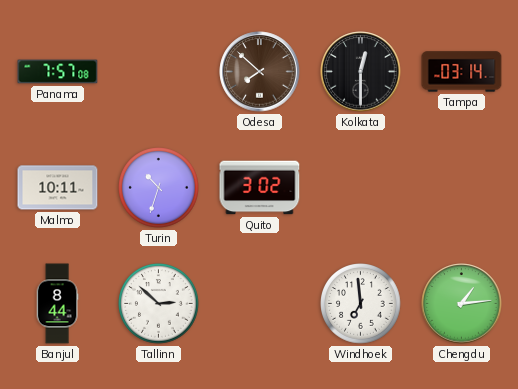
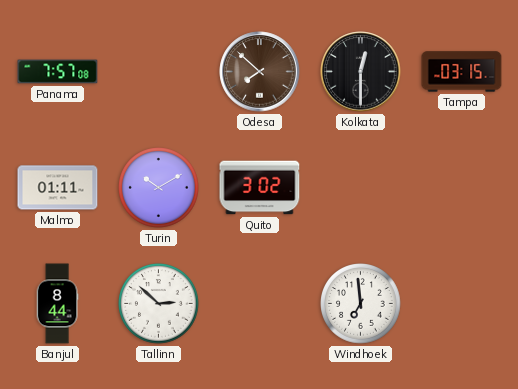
Tampa: 03:14 -> 03:15 (462, 72)
Malmo: 10:11 -> 01:11 (58, 188)
Turin: 10:33 -> 10:10 (159, 188)
Chengdu: 1:14 -> none (462, 304)
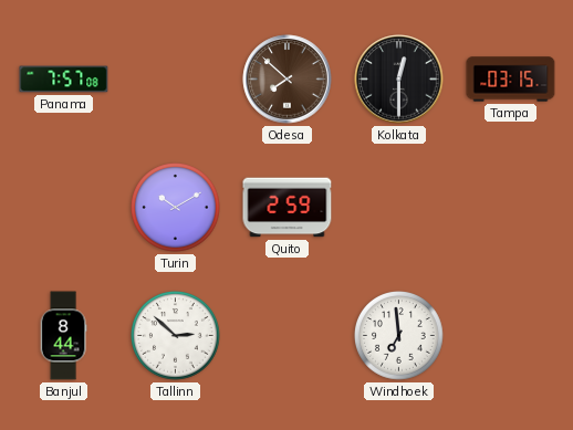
Malmo: 01:11 -> none (58, 188)
Quito: 3:02 -> 2:59 (288, 208)
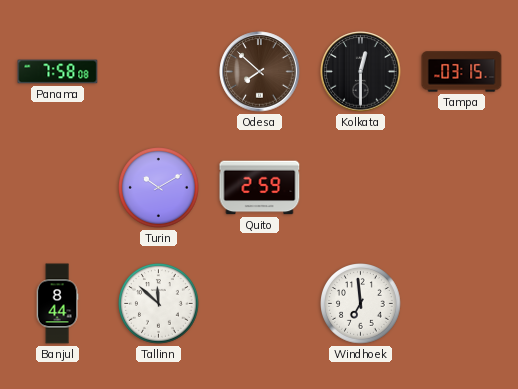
Panama: 7:57 -> 7:58 (58, 72)
Tallinn: 2:52 -> 11:52 (159, 304)
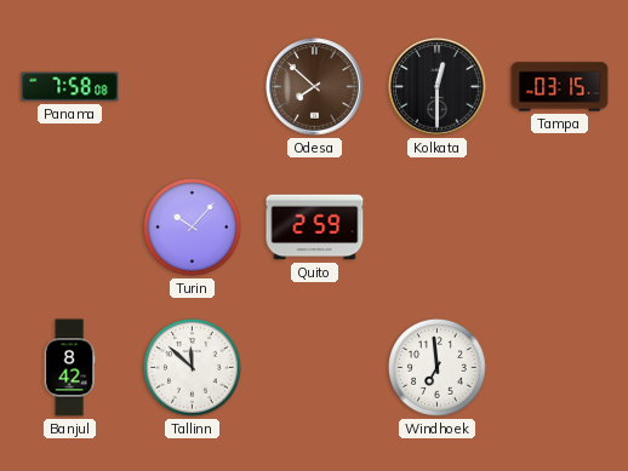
Turin: 10:10 -> 10:07 (193, 228)
Banjul: 8:44 -> 8:42 (69, 368)
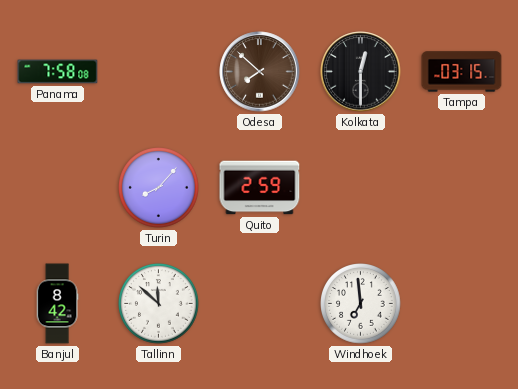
Turin: 10:07 -> 8:07 (159, 188)
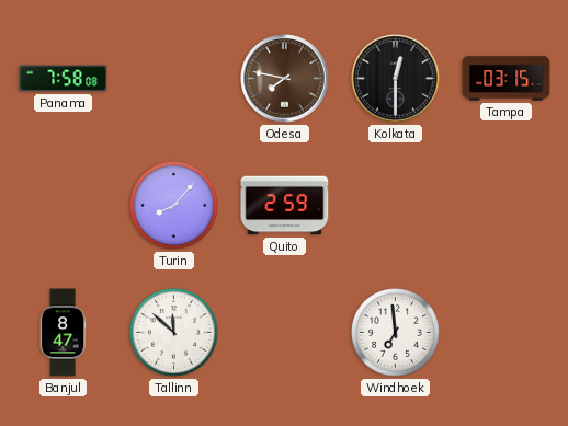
Odesa: 7:52 -> 7:47 (285, 79)
Banjul: 8:42 -> 8:47 (63, 333)
